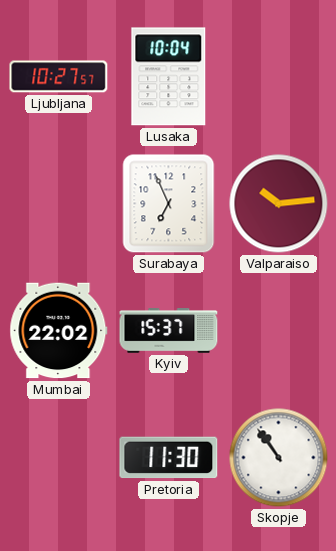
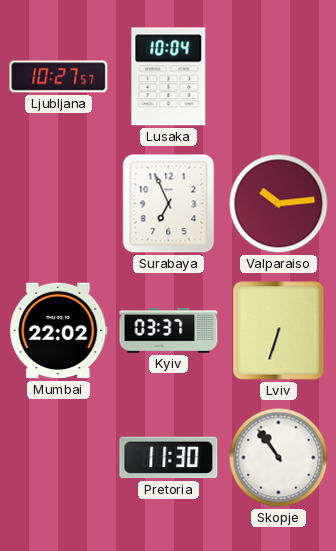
Kyiv: 15:37 -> 03:37 (169, 331)
Lviv: none -> 6:33 (279, 331)
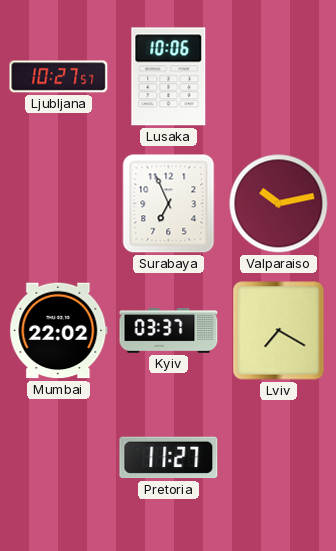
Lusaka: 10:04 -> 10:06 (169, 77)
Valparaiso: 10:14 -> 10:13 (279, 204)
Lviv: 6:33 -> 7:20 (279, 331)
Pretoria: 11:30 -> 11:27 (169, 458)
Skopje: 10:54 -> none (279, 458)
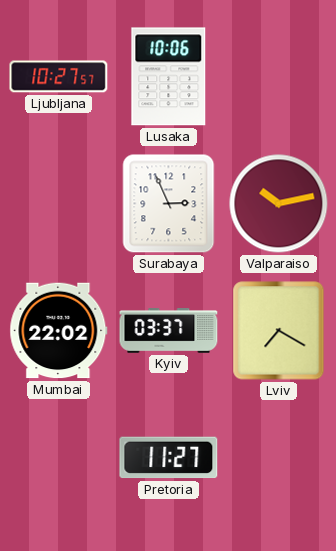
Surabaya: 6:56 -> 2:56 (169, 204)
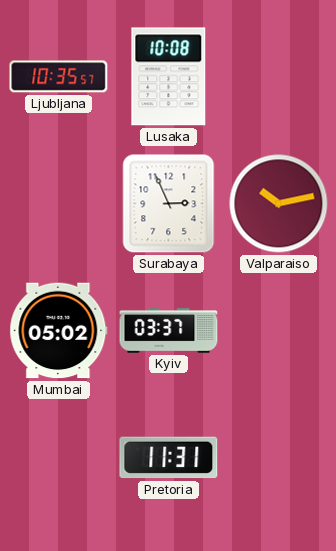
Ljubljana: 10:27 -> 10:35 (59, 77)
Lusaka: 10:06 -> 10:08 (169, 77)
Mumbai: 22:02 -> 05:02 (59, 331)
Lviv: 7:20 -> none (279, 331)
Pretoria: 11:27 -> 11:31 (169, 458)
